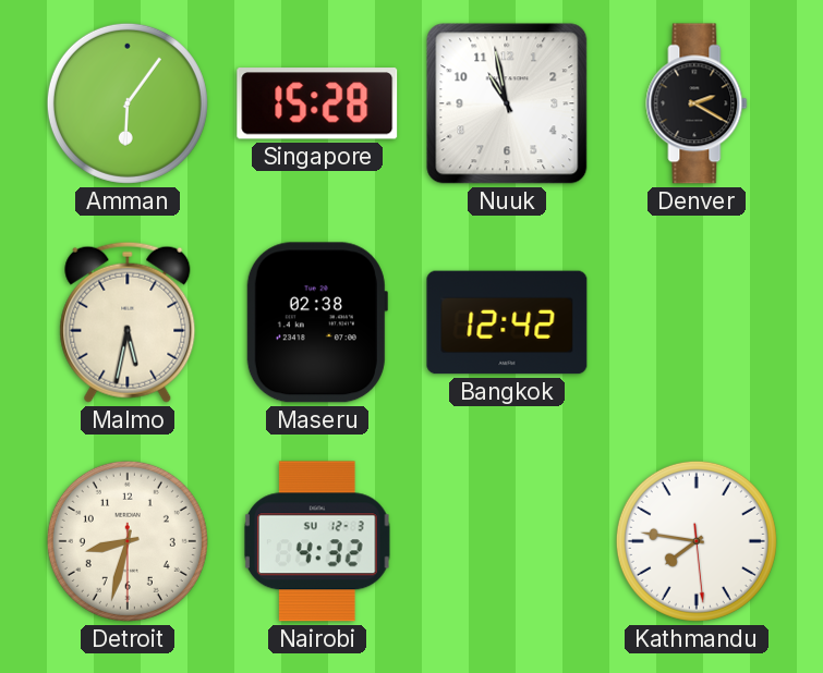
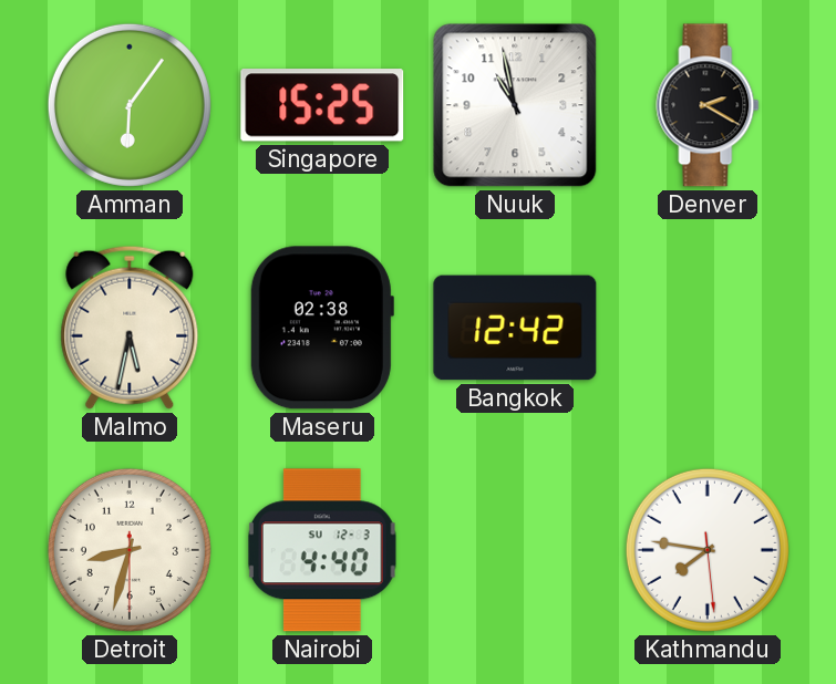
Singapore: 15:28 -> 15:25 (322, 105)
Nairobi: 4:32 -> 4:40 (322, 550)
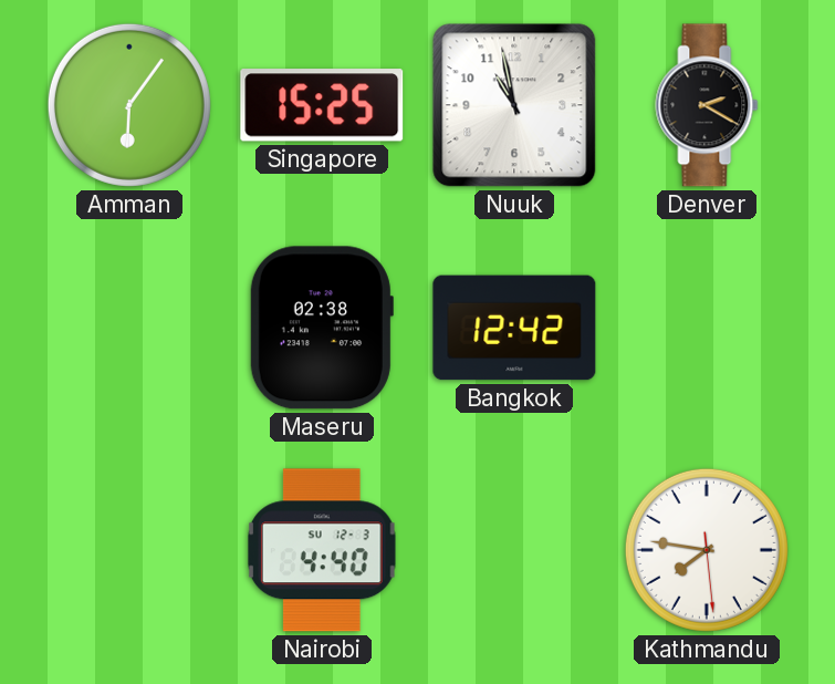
Malmo: 5:32 -> none (130, 328)
Detroit: 8:32 -> none (130, 550)
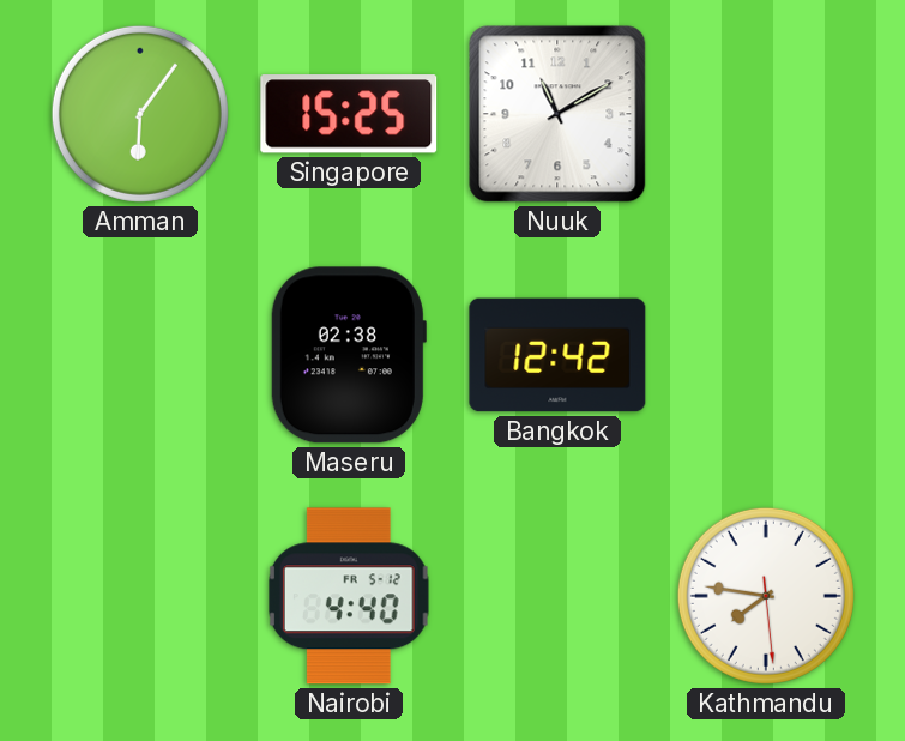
Nuuk: 10:58 -> 11:10 (557, 114)
Denver: 2:20 -> none (707, 105)
Nairobi date: SU 12-3 -> FR 5-12 (349, 596)
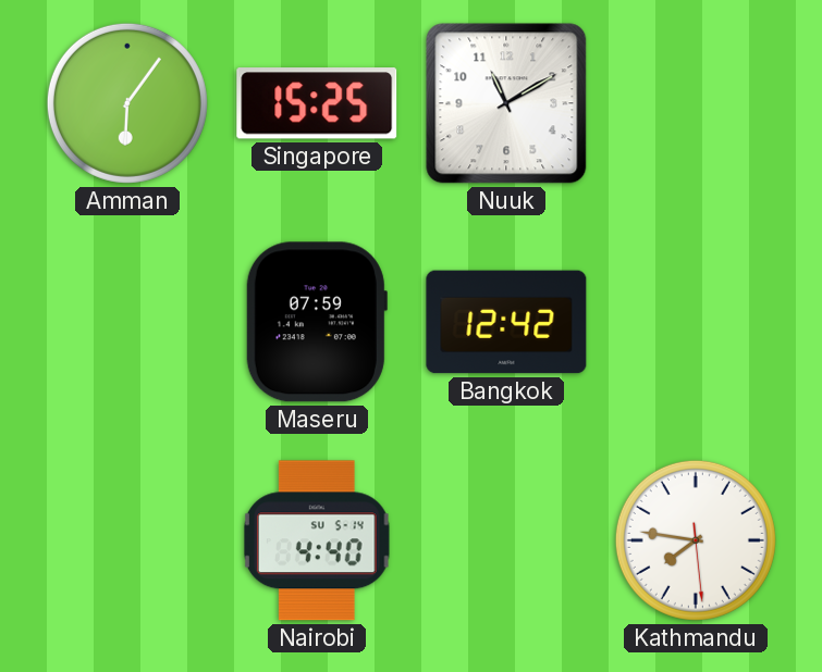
Maseru: 02:38 -> 07:59 (316, 322)
Nairobi date: FR 5-12 -> SU 5-14 (317, 540)
